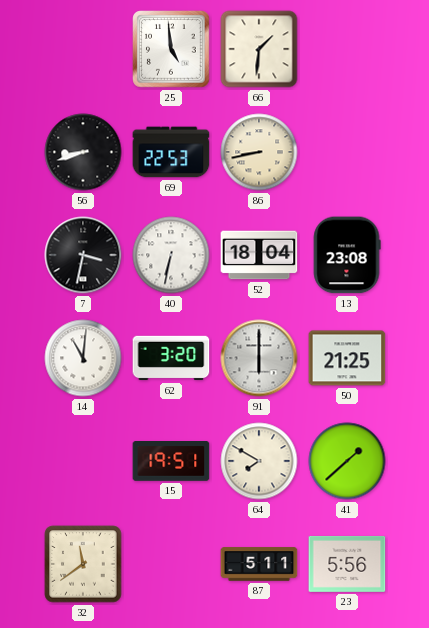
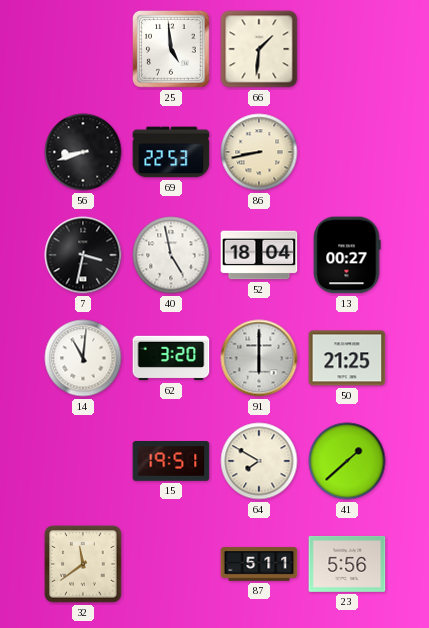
40: 6:32 -> 4:58 (171, 255)
13: 23:08 -> 00:27 (347, 255)
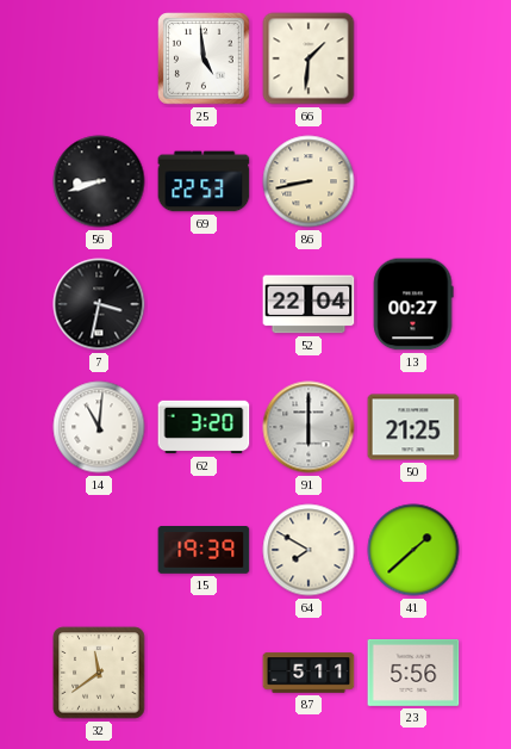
40: 4:58 -> none (171, 255)
52: 18:04 -> 22:04 (309, 304)
15: 19:51 -> 19:39 (204, 551)
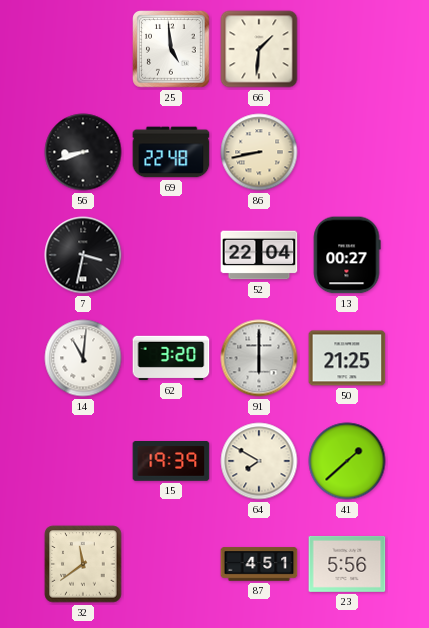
69: 22:53 -> 22:48 (171, 152)
87: 5:11 -> 4:51 (259, 564)
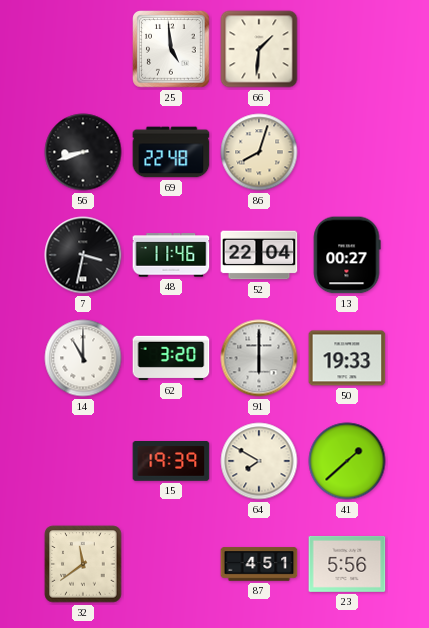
86: 8:43 -> 8:03 (259, 152)
48: none -> 11:46 (171, 255)
14: 11:01 -> 11:00 (83, 358)
50: 21:25 -> 19:33 (347, 358)
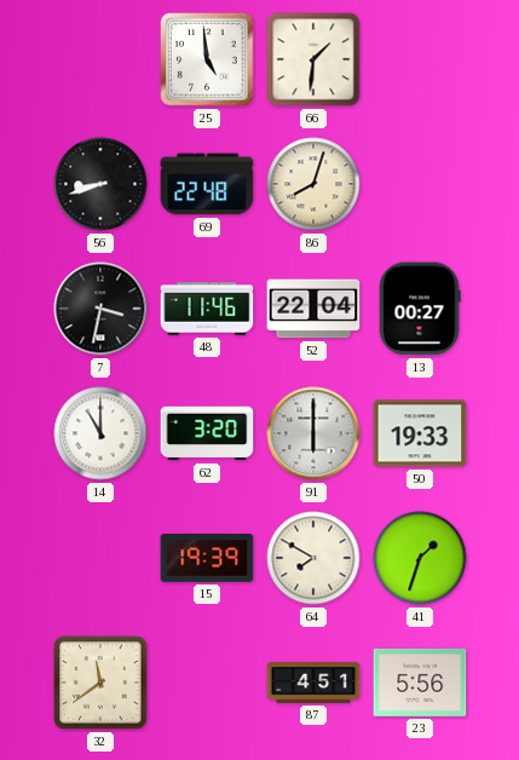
41: 1:38 -> 1:33 (420, 558)
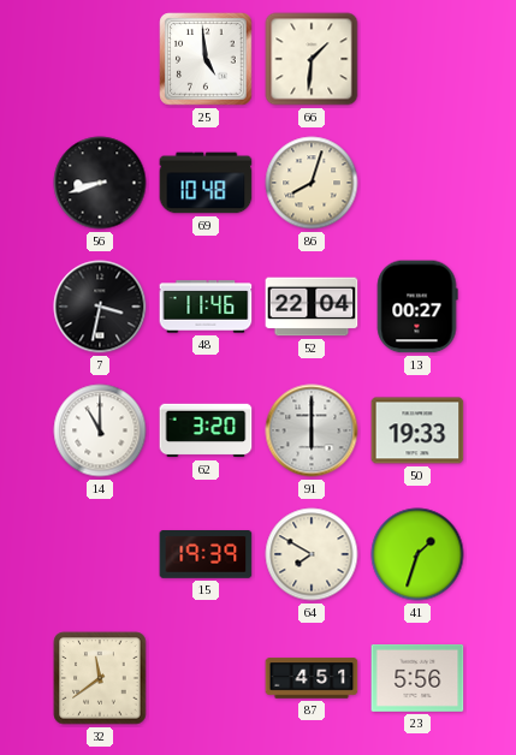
69: 22:48 -> 10:48 (206, 183)
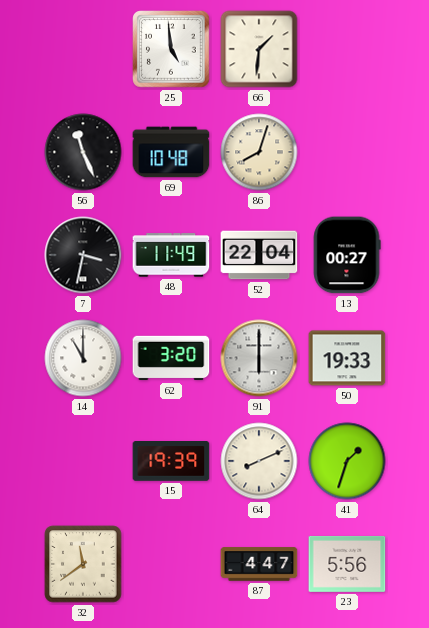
56: 8:42 -> 11:26 (83, 152)
48: 11:46 -> 11:49 (171, 255)
64: 7:50 -> 8:11 (259, 461)
87: 4:51 -> 4:47 (259, 564)
